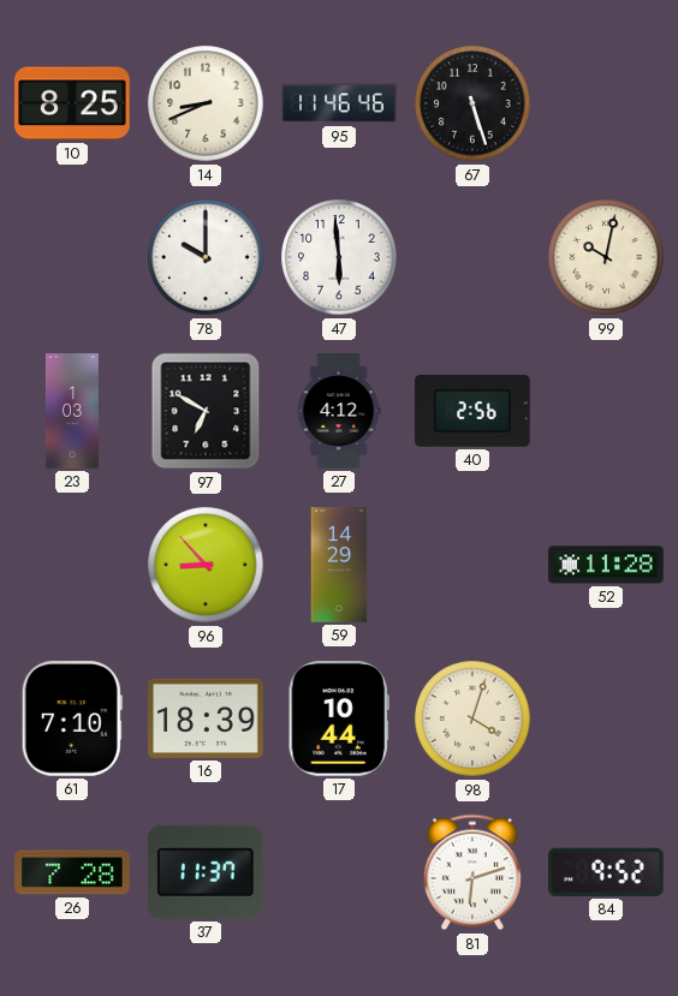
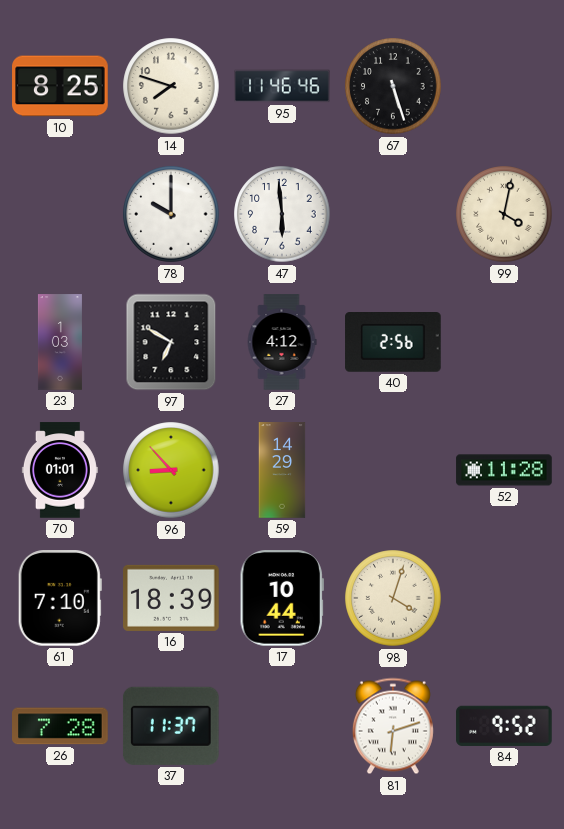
14: 8:41 -> 7:48 (171, 86)
99: 10:02 -> 4:02 (504, 214)
70: none -> 01:01 (60, 470)
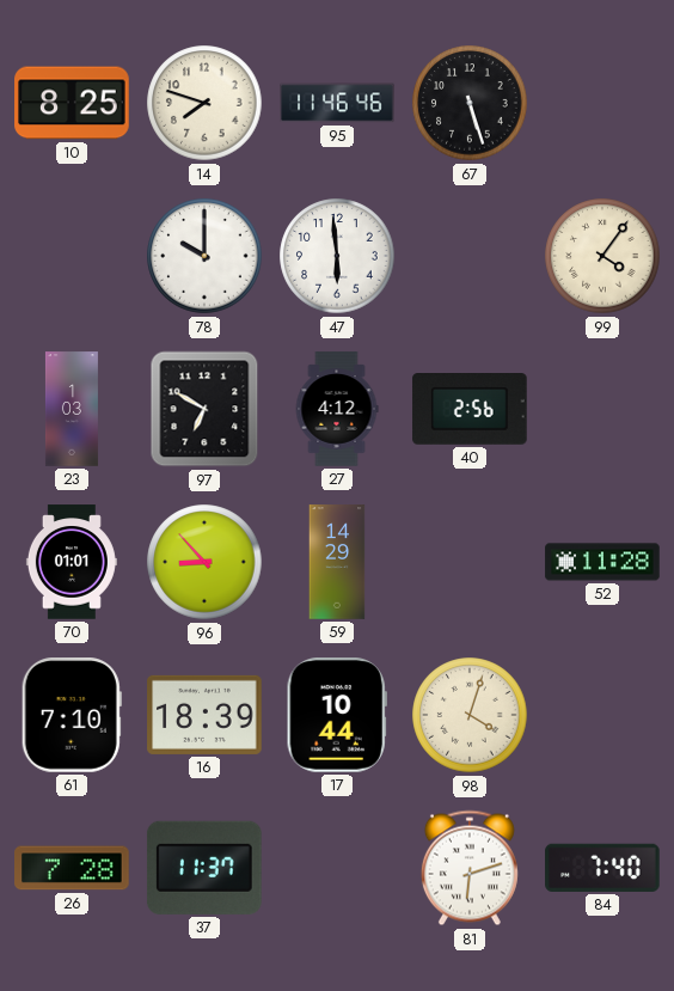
99: 4:02 -> 4:06 (602, 256)
84: 9:52 -> 7:40 (602, 868)
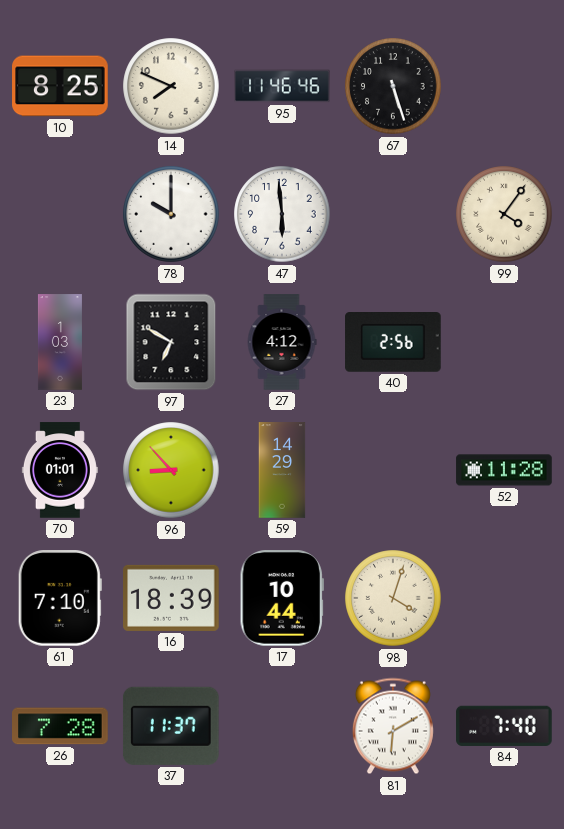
14: 7:48 -> 7:49 (171, 86)
81: 6:12 -> 6:10 (393, 726)
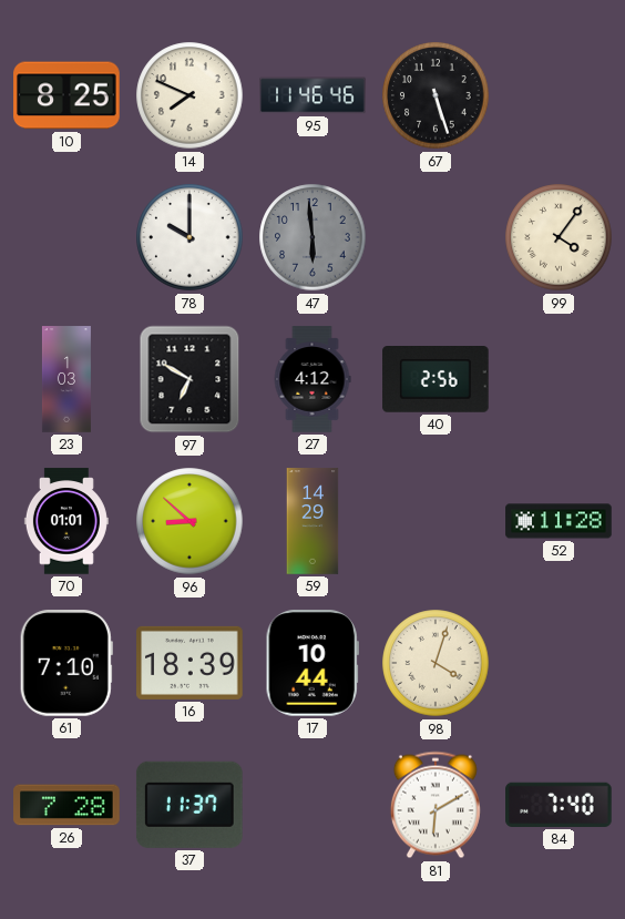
47 dial: white -> grey (312, 237)
96: 8:53 -> 8:52 (189, 521)
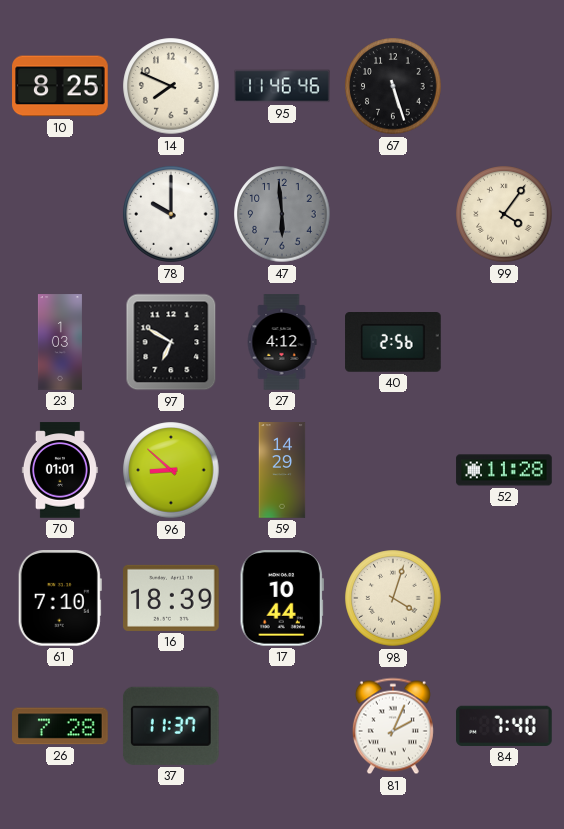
81: 6:10 -> 2:04 (393, 726)
